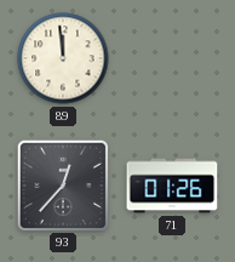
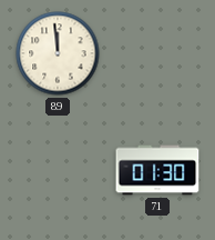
93: 12:37 -> none (62, 184)
71: 01:26 -> 01:30 (157, 170)
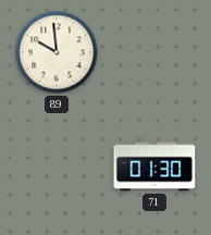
89: 11:59 -> 9:59 (57, 52)
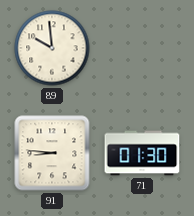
91: none -> 8:46 (52, 153)
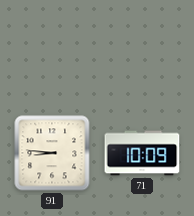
89: 9:59 -> none (52, 48)
71: 01:30 -> 10:09 (142, 153)
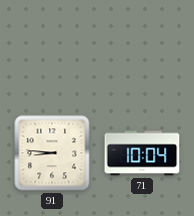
71: 10:09 -> 10:04 (142, 153)
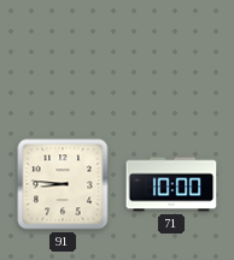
71: 10:04 -> 10:00 (171, 184)
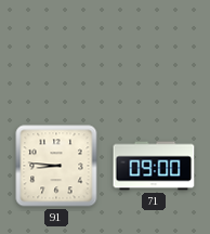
71: 10:00 -> 09:00 (154, 166)
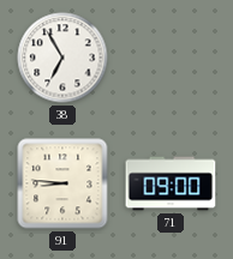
38: none -> 6:55 (62, 58)
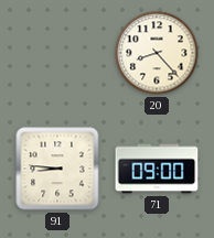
38: 6:55 -> none (62, 58)
20: none -> 8:23 (157, 53)
